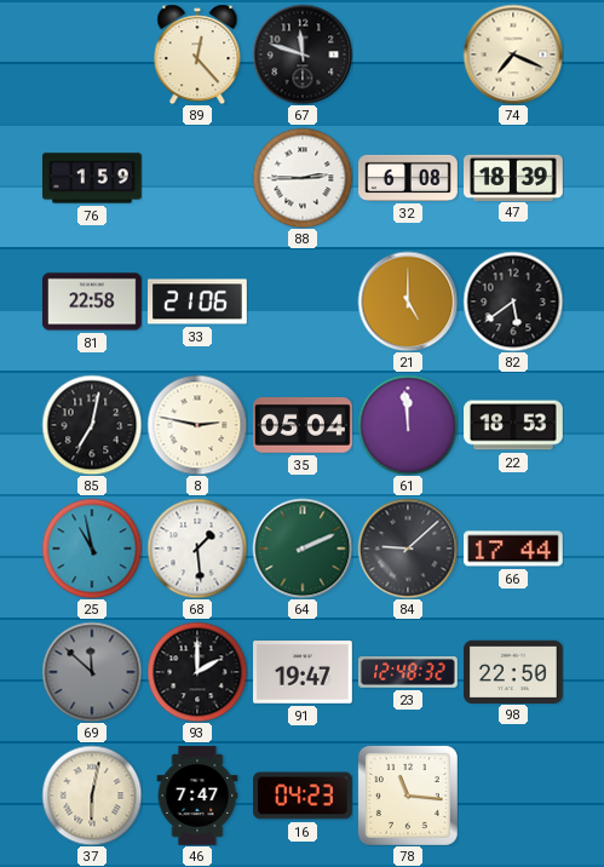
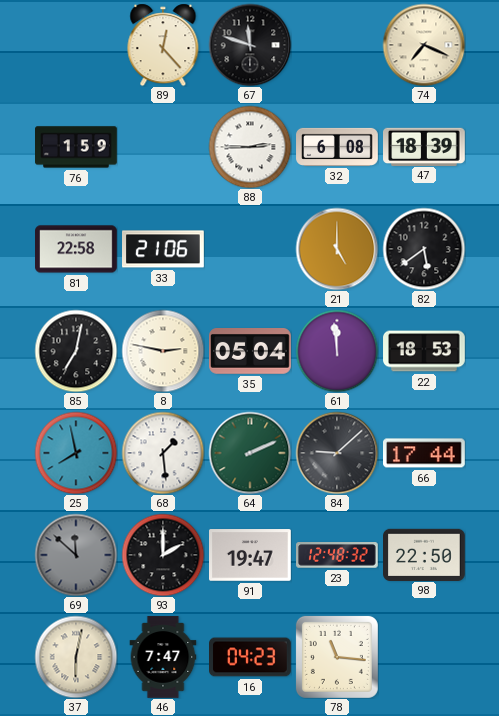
25: 10:58 -> 7:58 (76, 453)
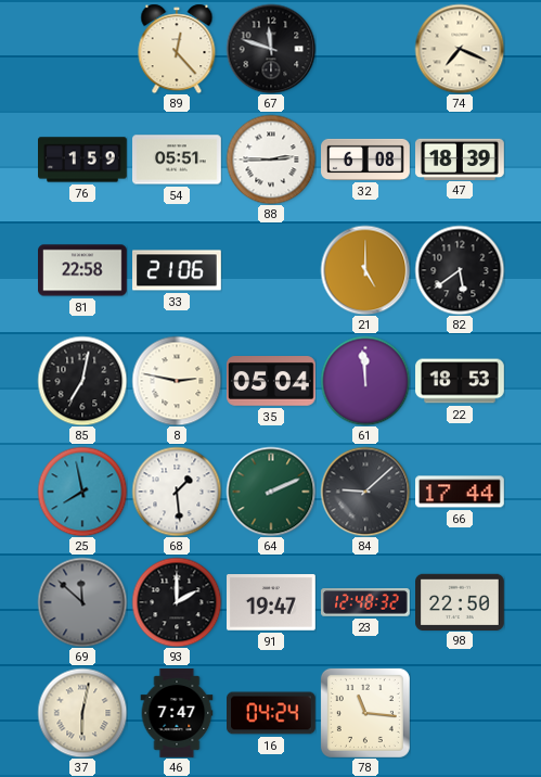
54: none -> 05:51 (178, 160)
16: 04:23 -> 04:24 (272, 713)
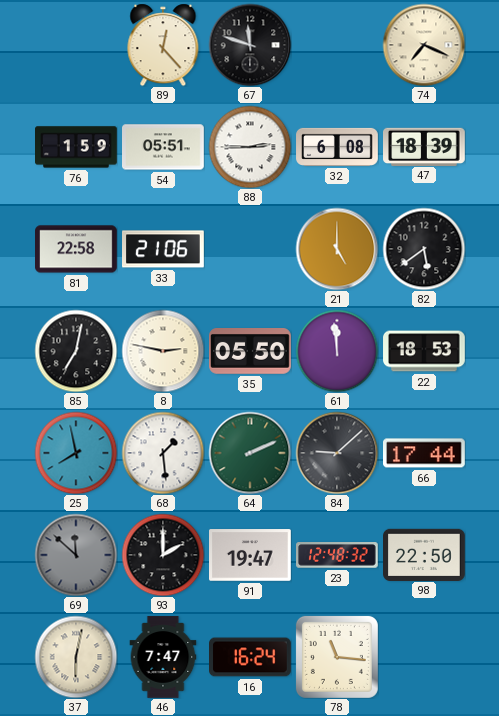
35: 05:04 -> 05:50 (251, 352)
16: 04:24 -> 16:24 (251, 657)
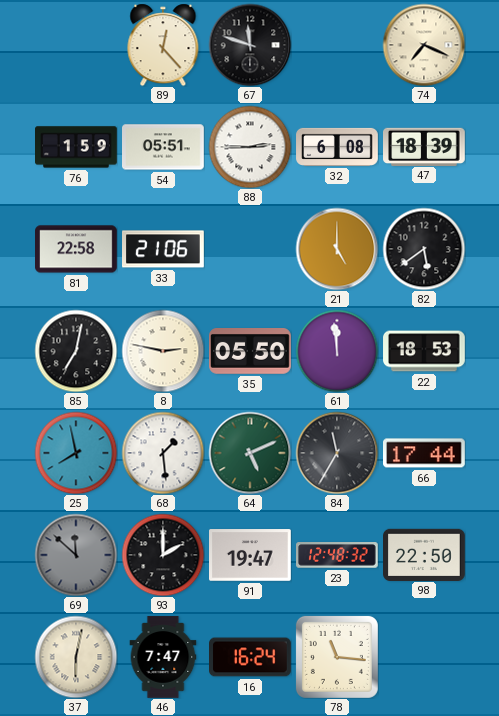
64: 2:11 -> 5:11 (250, 453)
84: 9:08 -> 11:35 (337, 453)
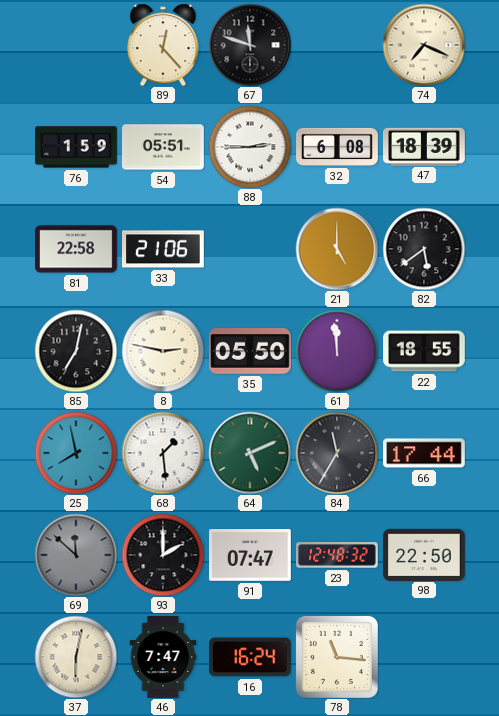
22: 18:53 -> 18:55 (424, 351)
91: 19:47 -> 07:47 (251, 555)
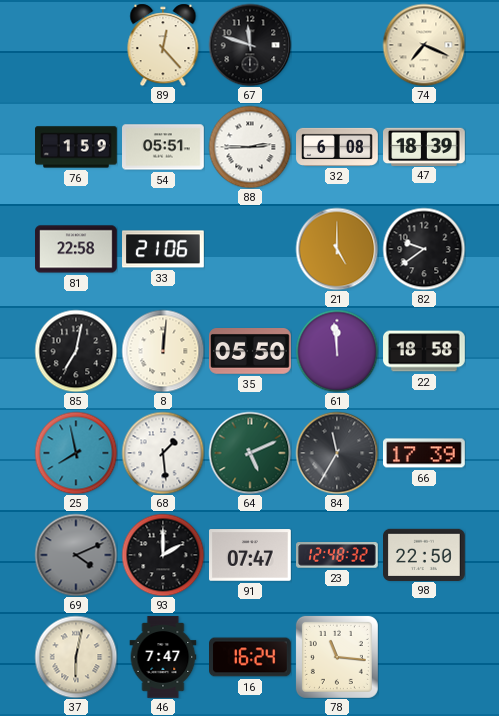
82: 5:39 -> 9:39 (424, 249)
8: 2:47 -> 12:01 (163, 351)
22: 18:55 -> 18:58 (424, 351)
66: 17:44 -> 17:39 (425, 453)
69: 11:52 -> 4:11 (76, 555)
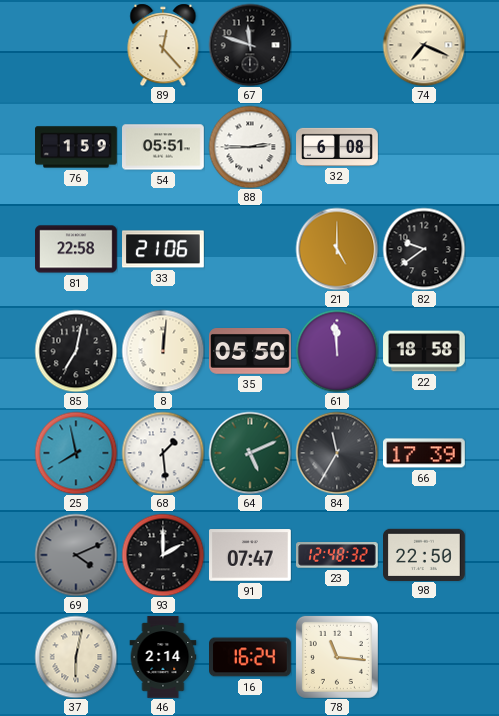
47: 18:39 -> none (425, 146)
46: 7:47 -> 2:14 (163, 657)
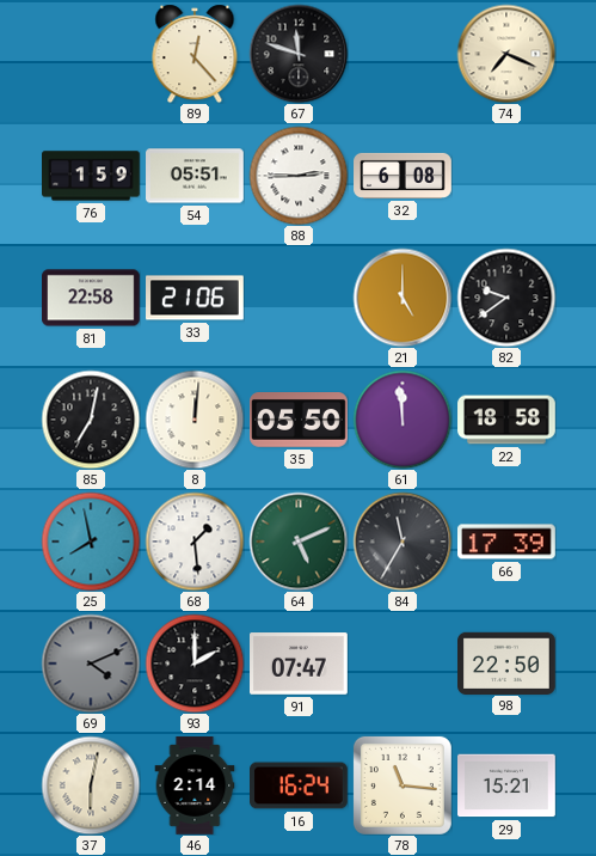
23: 12:48 -> none (338, 555)
29: none -> 15:21 (508, 785)
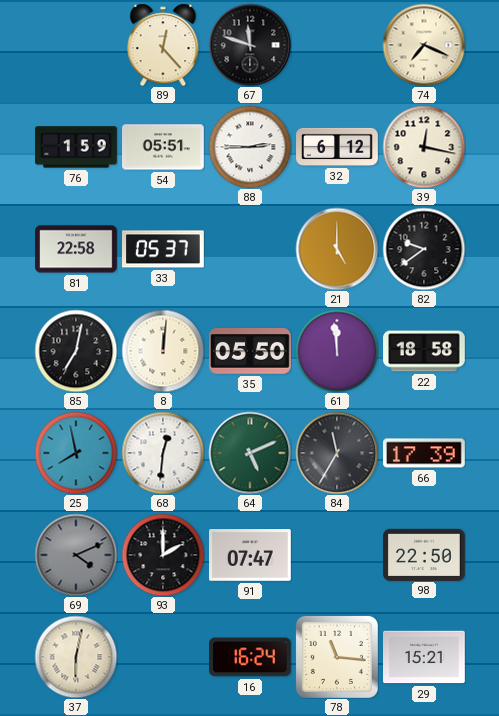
32: 6:08 -> 6:12 (337, 147)
39: none -> 12:17 (424, 147)
33: 21:06 -> 05:37 (164, 249)
68: 1:29 -> 12:31 (163, 453)
46: 2:14 -> none (195, 785)
